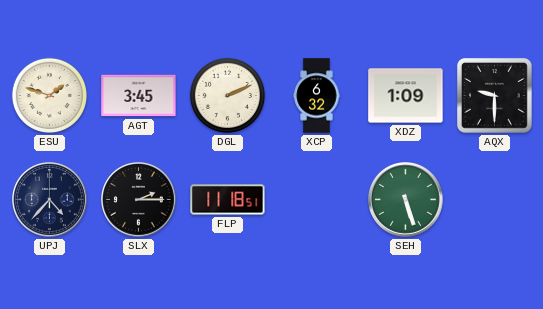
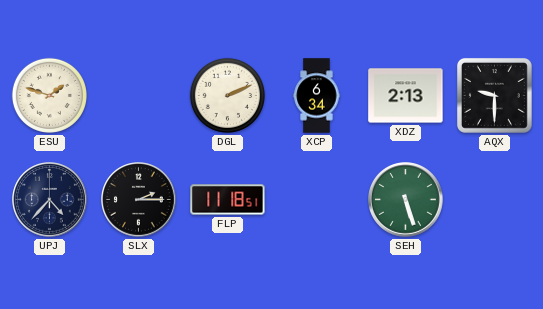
AGT: 3:45 -> none (139, 96)
XCP: 6:32 -> 6:34 (317, 96)
XDZ: 1:09 -> 2:13 (406, 96)
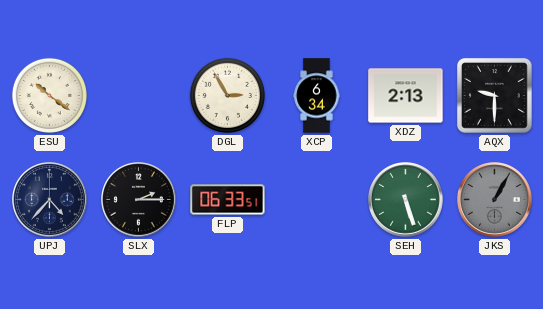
ESU: 1:48 -> 10:21 (49, 95)
DGL: 2:11 -> 2:55 (227, 95)
FLP: 11:18 -> 06:33 (228, 200)
JKS: none -> 1:05 (495, 200)
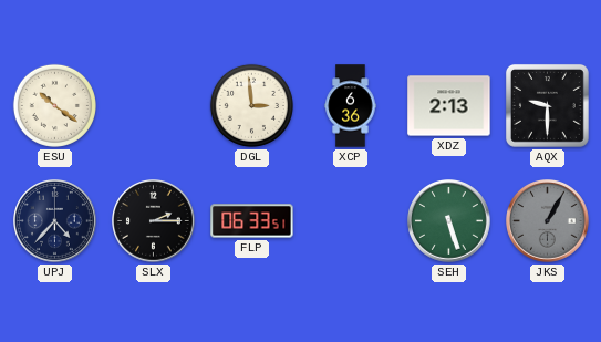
DGL: 2:55 -> 2:59 (251, 105)
XCP: 6:34 -> 6:36 (351, 106)
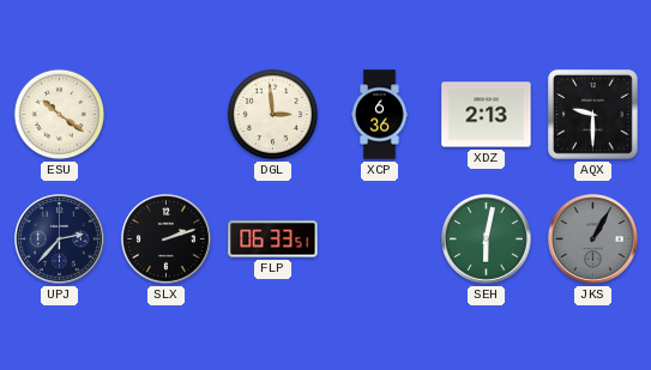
UPJ: 4:37 -> 2:37 (60, 239)
SLX: 2:15 -> 2:12 (167, 239)
SEH: 5:27 -> 6:02 (487, 239)
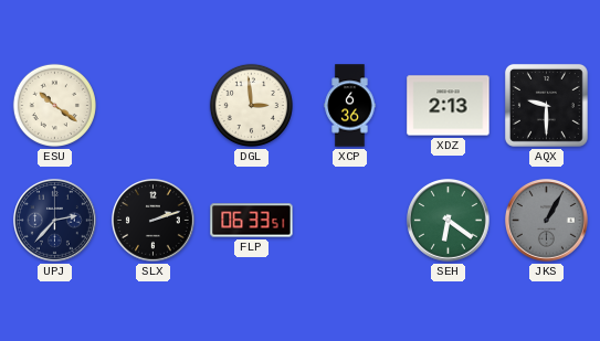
SEH: 6:02 -> 6:21 (449, 221)
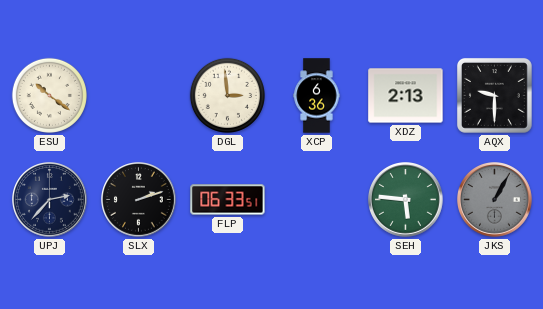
SEH: 6:21 -> 5:46 (406, 200)
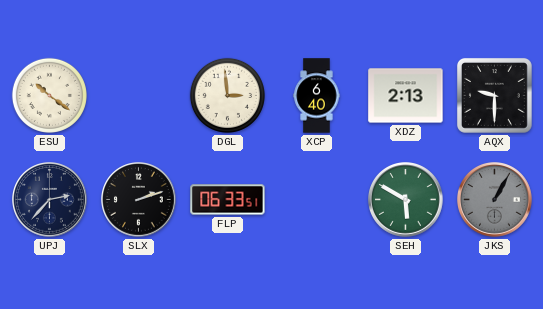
XCP: 6:36 -> 6:40 (317, 96)
SEH: 5:46 -> 5:50 (406, 200)
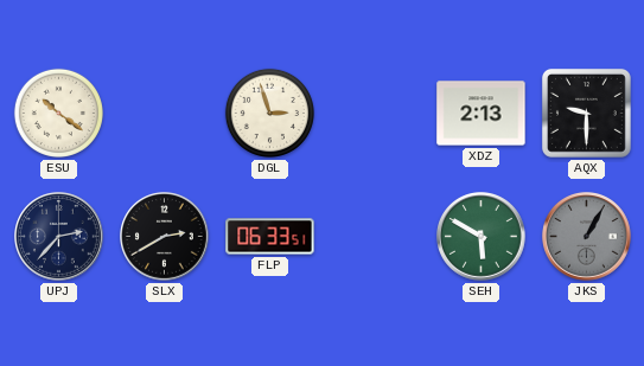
DGL: 2:59 -> 2:57 (269, 113)
XCP: 6:40 -> none (317, 96)
SLX: 2:12 -> 2:40 (165, 237)
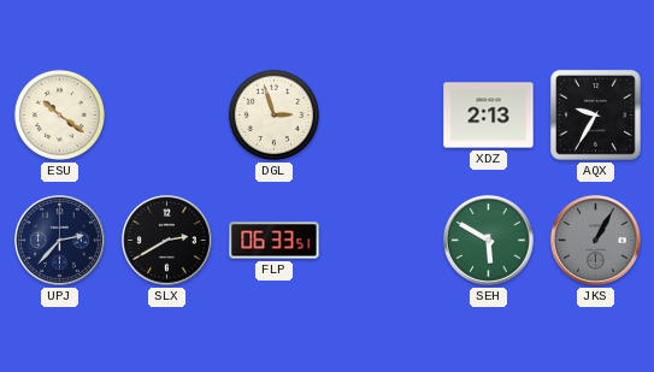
AQX: 9:30 -> 9:35 (595, 114)
